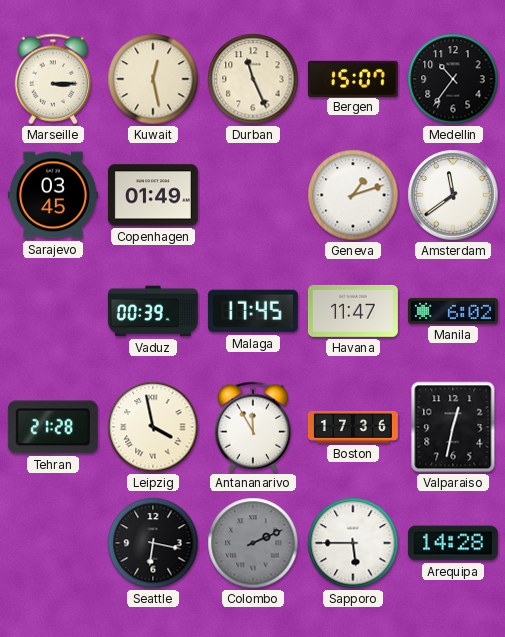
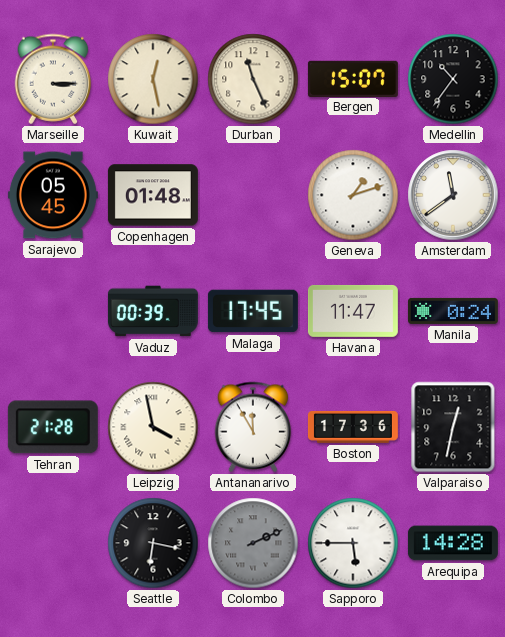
Sarajevo: 03:45 -> 05:45 (53, 195)
Copenhagen: 01:49 -> 01:48 (153, 195)
Manila: 6:02 -> 0:24 (453, 311)
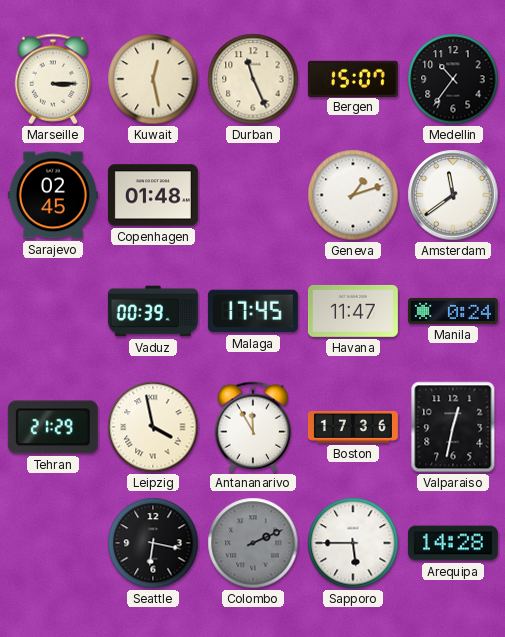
Sarajevo: 05:45 -> 02:45 (53, 195)
Tehran: 21:28 -> 21:29 (53, 427)
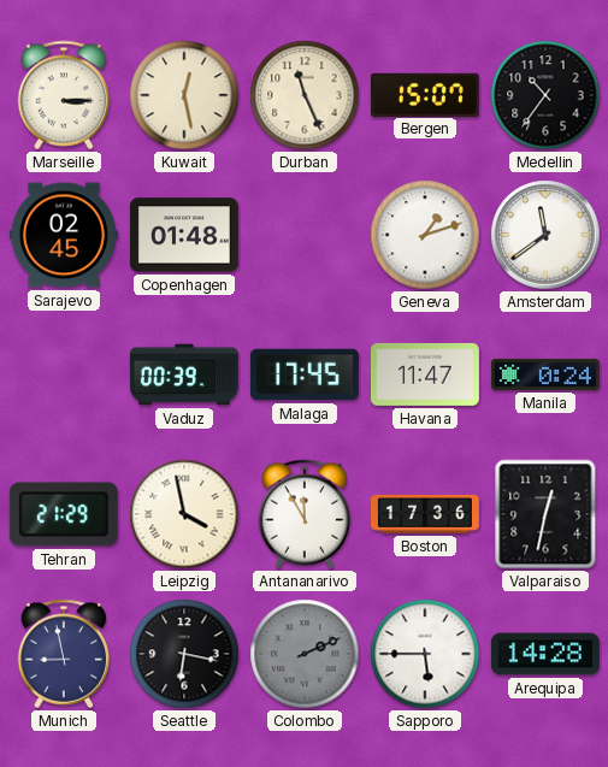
Munich: none -> 8:58 (64, 654)
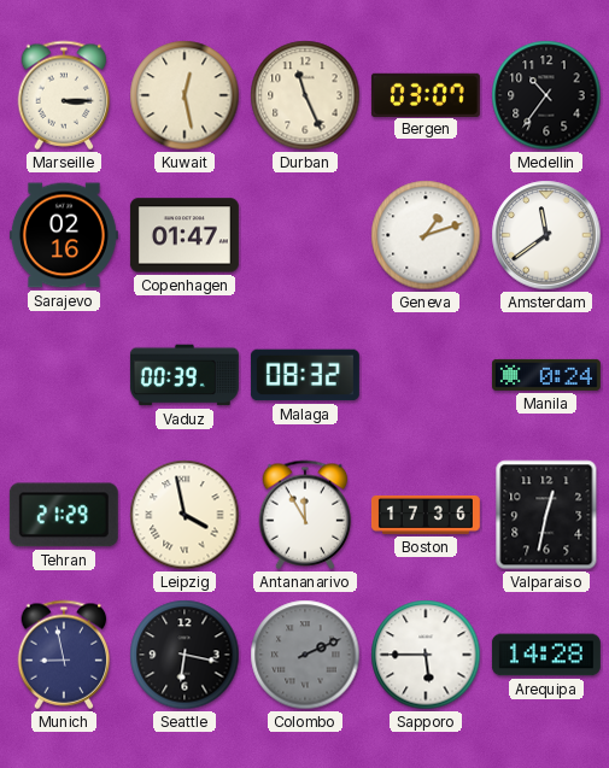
Bergen: 15:07 -> 03:07 (426, 94)
Sarajevo: 02:45 -> 02:16 (64, 235)
Copenhagen: 01:48 -> 01:47 (185, 235)
Malaga: 17:45 -> 08:32 (305, 375)
Havana: 11:47 -> none (425, 374)
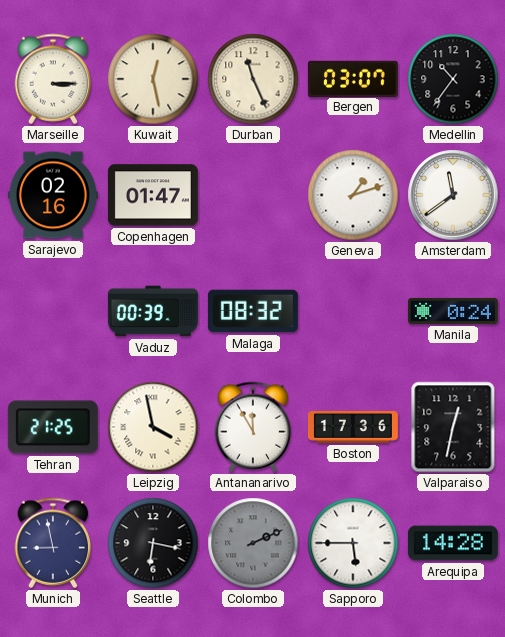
Tehran: 21:29 -> 21:25 (53, 427)
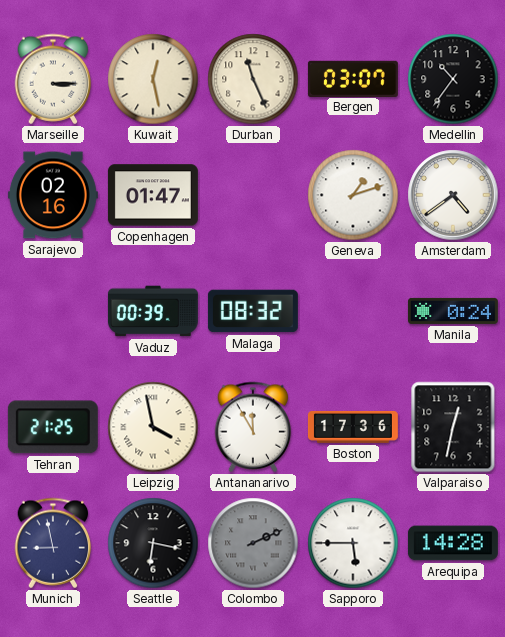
Amsterdam: 11:39 -> 4:39 (453, 195)
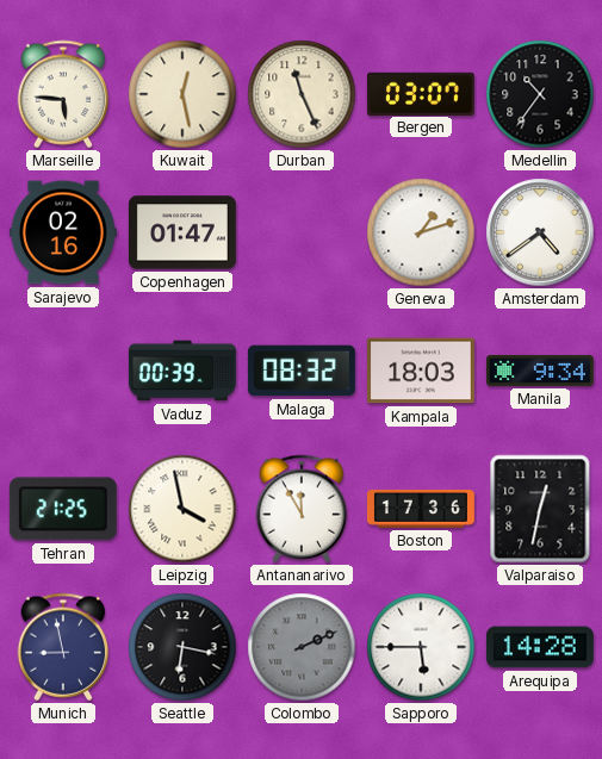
Marseille: 3:15 -> 5:46 (63, 94)
Kampala: none -> 18:03 (421, 371)
Manila: 0:24 -> 9:34 (540, 371)
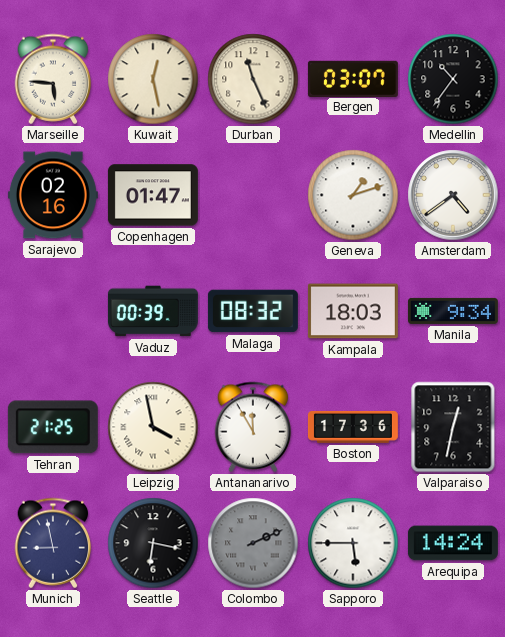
Arequipa: 14:28 -> 14:24 (453, 543)
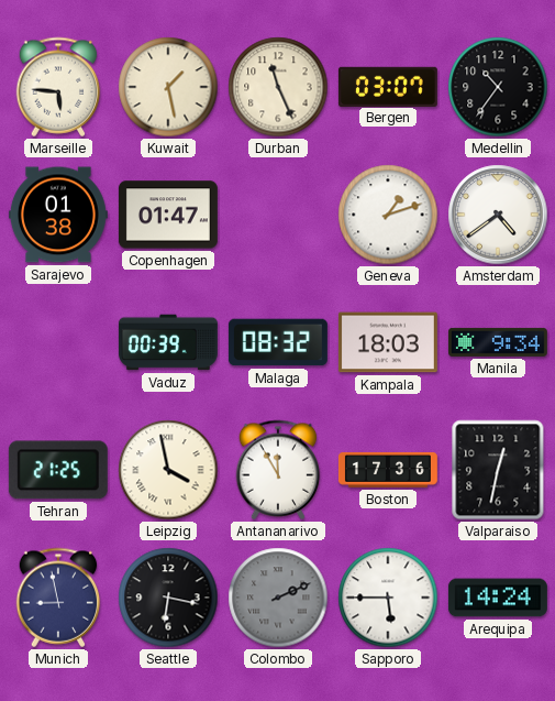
Kuwait: 12:28 -> 1:28 (168, 87)
Sarajevo: 02:16 -> 01:38 (58, 215)
